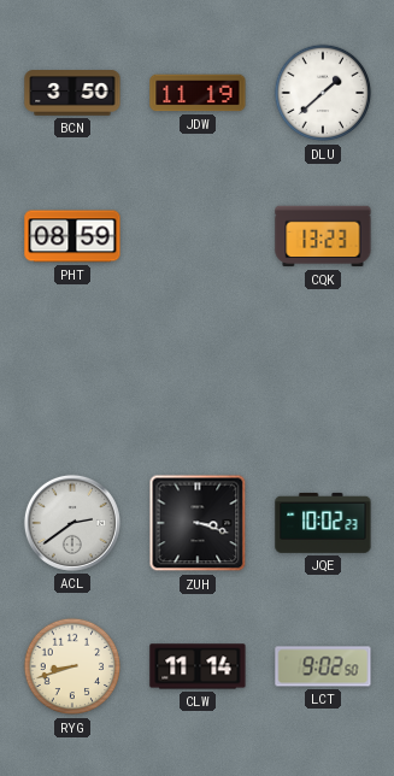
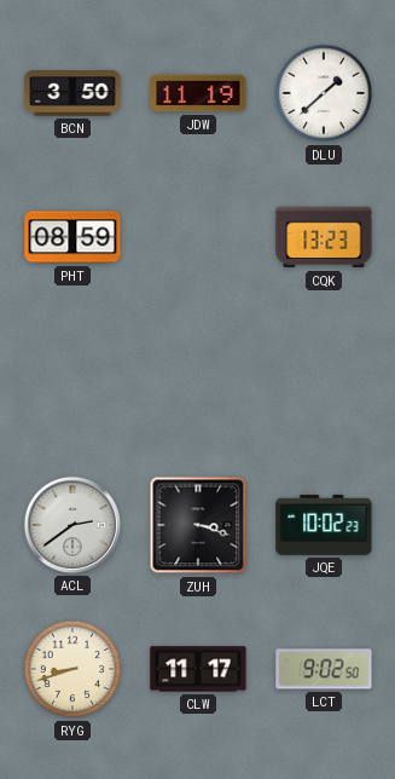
CLW: 11:14 -> 11:17 (198, 669)
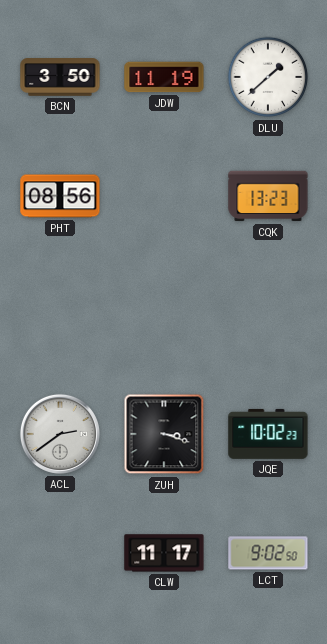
PHT: 08:59 -> 08:56 (60, 196)
RYG: 8:42 -> none (72, 669)
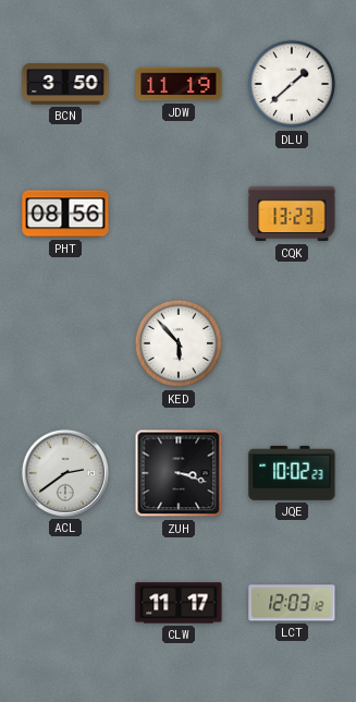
KED: none -> 5:53 (179, 343)
LCT: 9:02 -> 12:03 (292, 603)
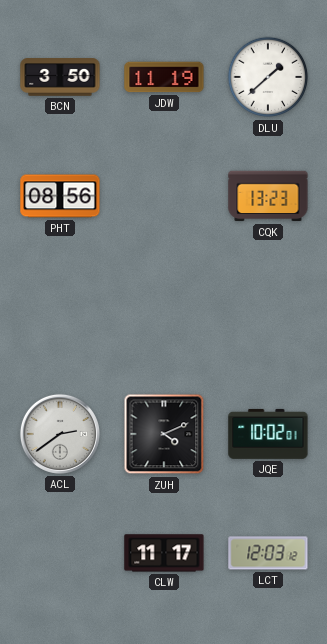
KED: 5:53 -> none (179, 343)
ZUH: 3:18 -> 4:11 (164, 434)
JQE: 10:02:23 -> 10:02:01 (268, 434)
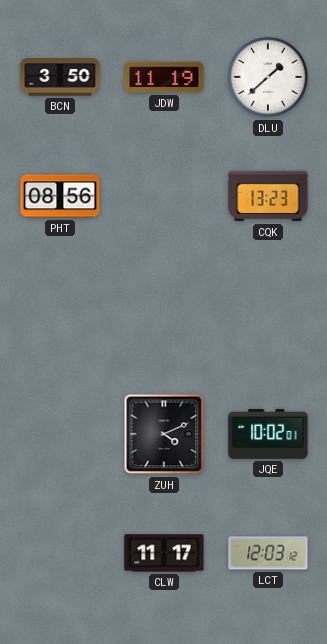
ACL: 2:39 -> none (60, 434)
